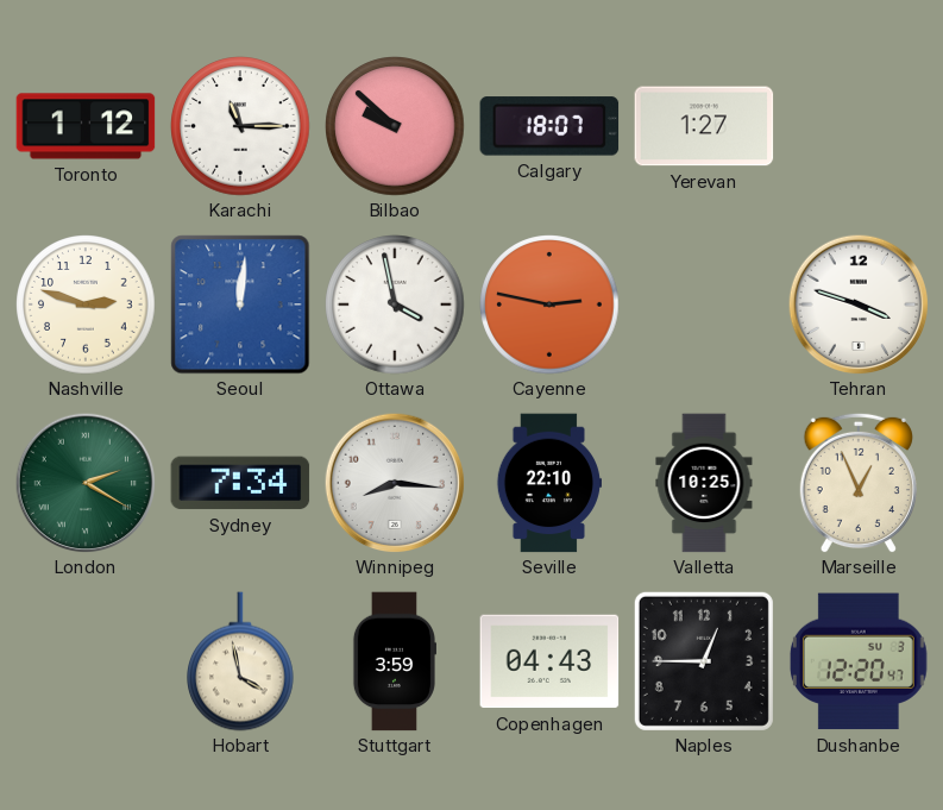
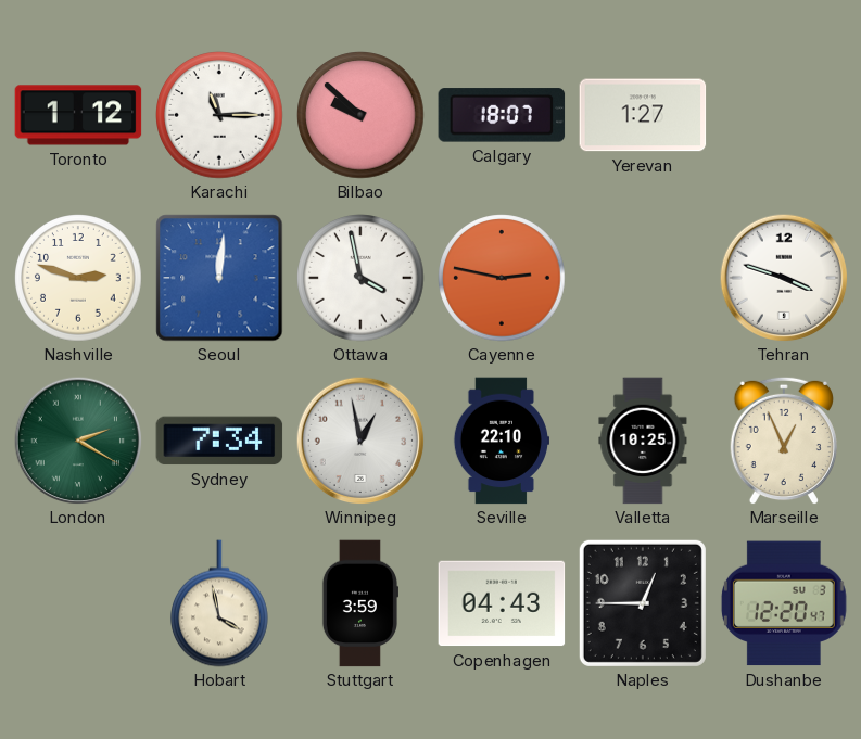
Winnipeg: 8:16 -> 12:58 (360, 441)
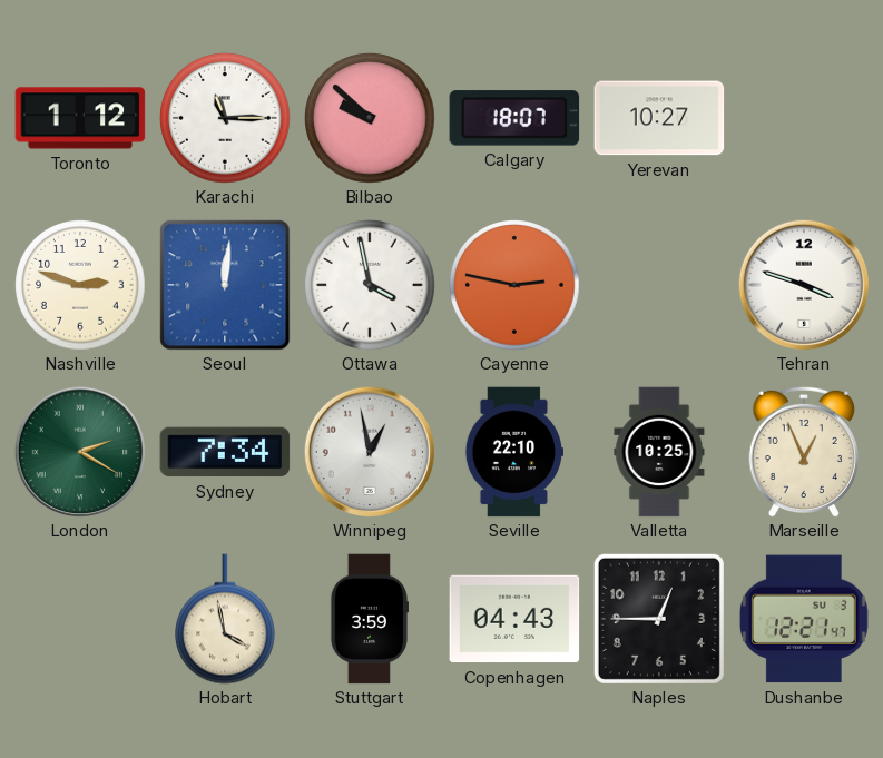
Yerevan: 1:27 -> 10:27 (659, 118)
Dushanbe: 12:20 -> 12:21 (804, 619)
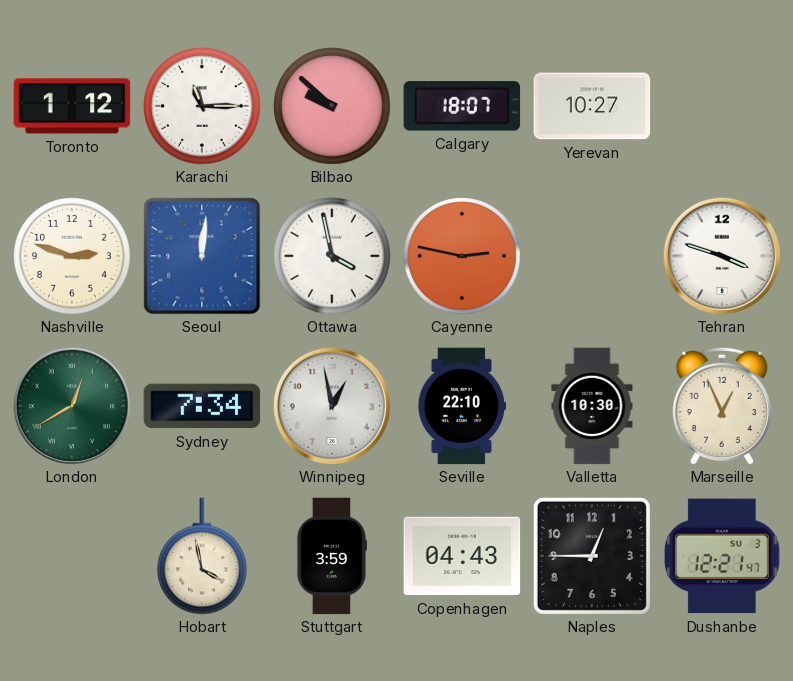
London: 2:20 -> 12:40 (72, 406)
Valletta: 10:25 -> 10:30 (592, 406)
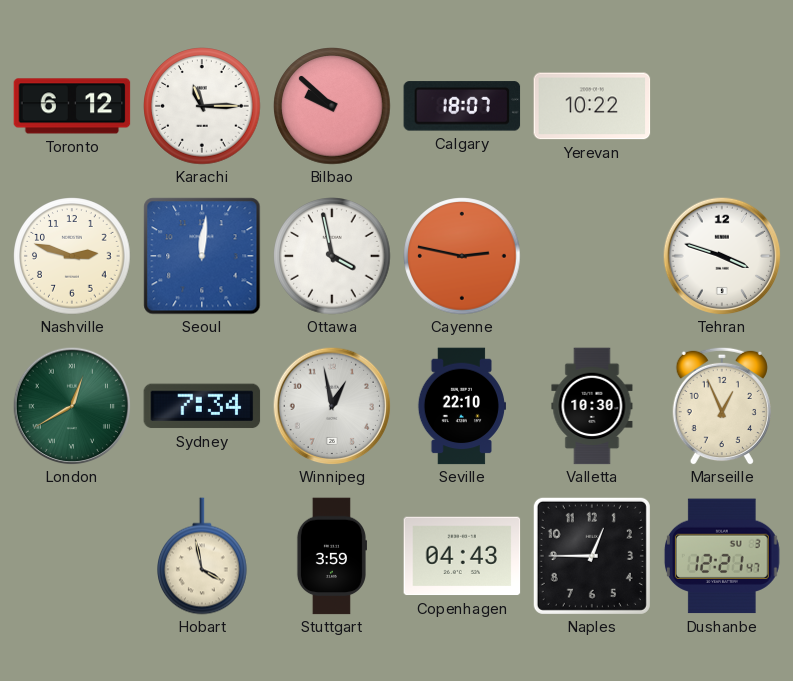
Toronto: 1:12 -> 6:12 (72, 106)
Yerevan: 10:27 -> 10:22 (592, 106)
